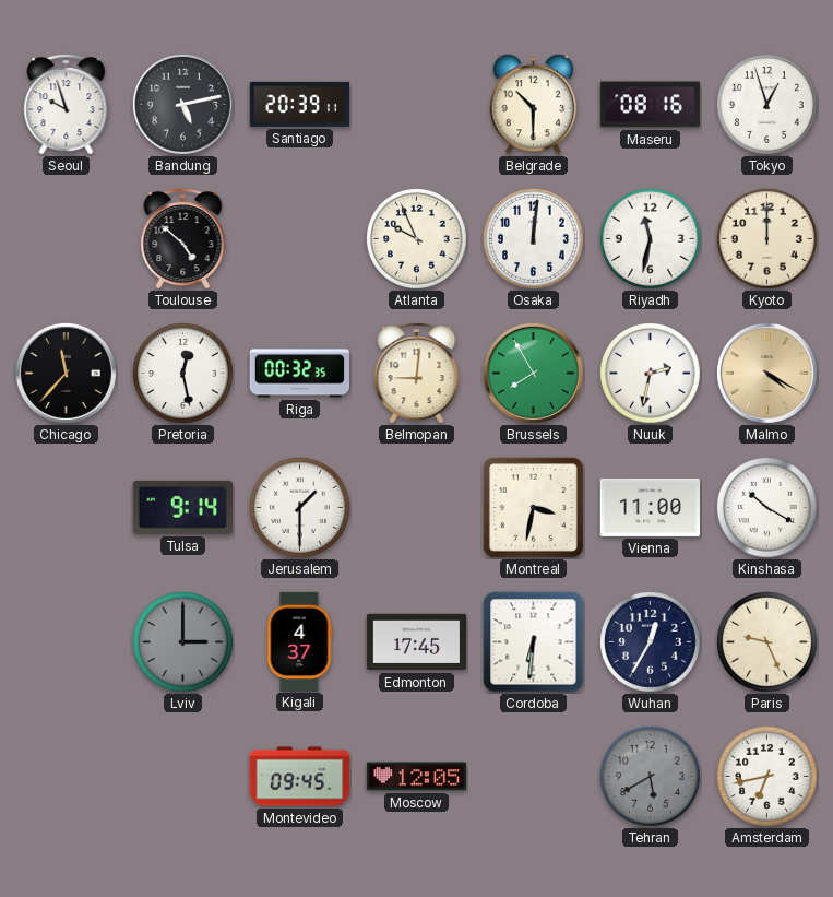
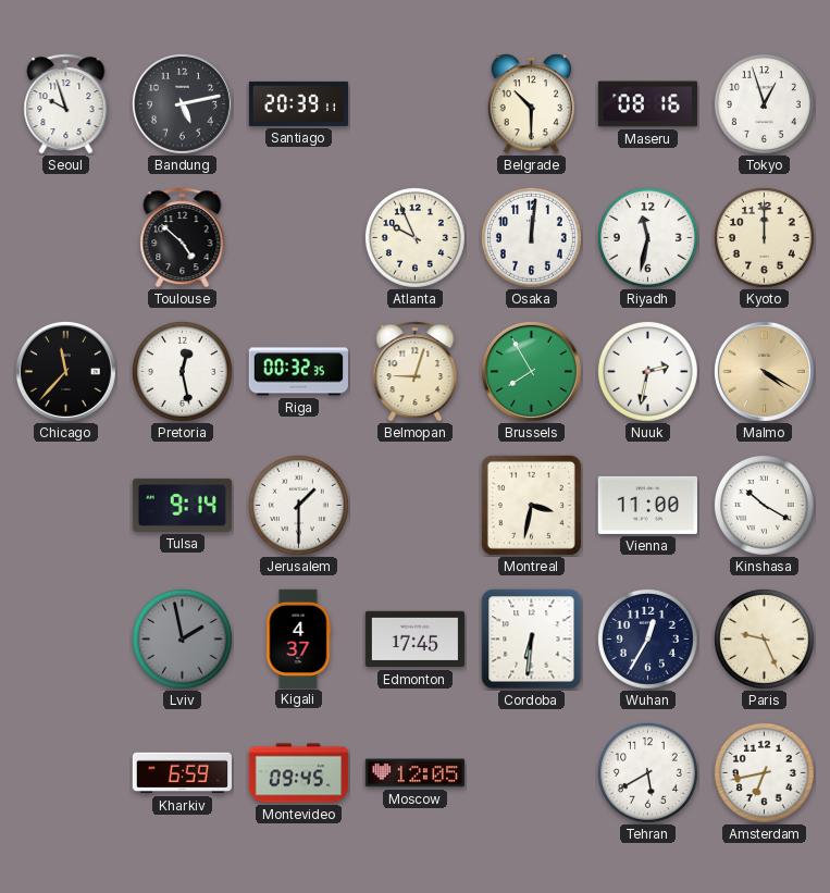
Belmopan: 9:01 -> 9:03 (416, 372)
Lviv: 3:00 -> 1:58 (182, 638)
Kharkiv: none -> 6:59 (182, 773)
Tehran dial: grey -> white (647, 772)
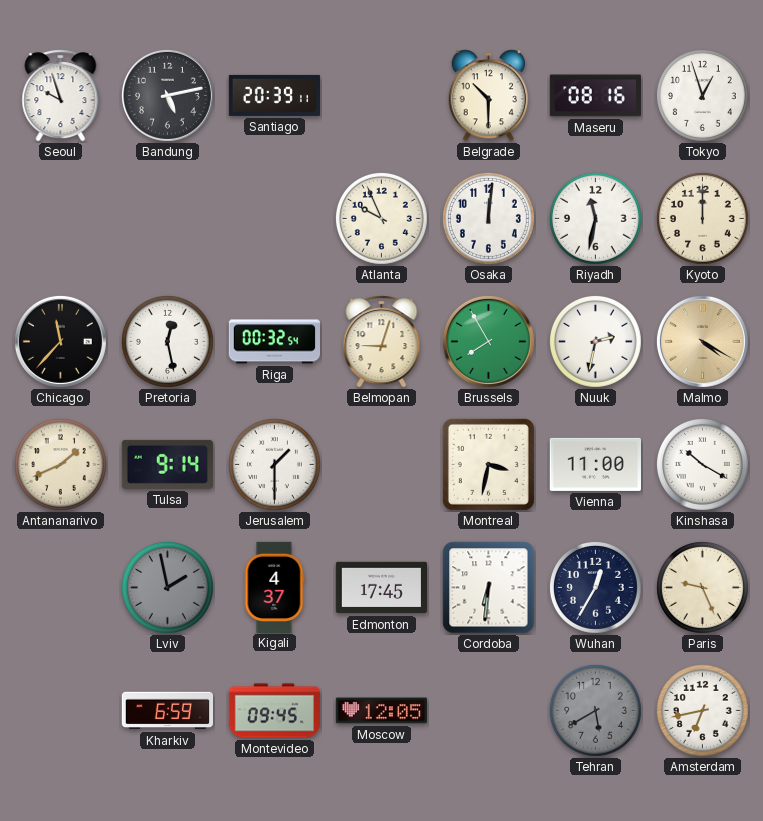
Toulouse: 4:52 -> none (183, 238)
Riga: 00:32:35 -> 00:32:54 (274, 342)
Antananarivo: none -> 1:41 (60, 464)
Tehran dial: white -> grey (595, 710)
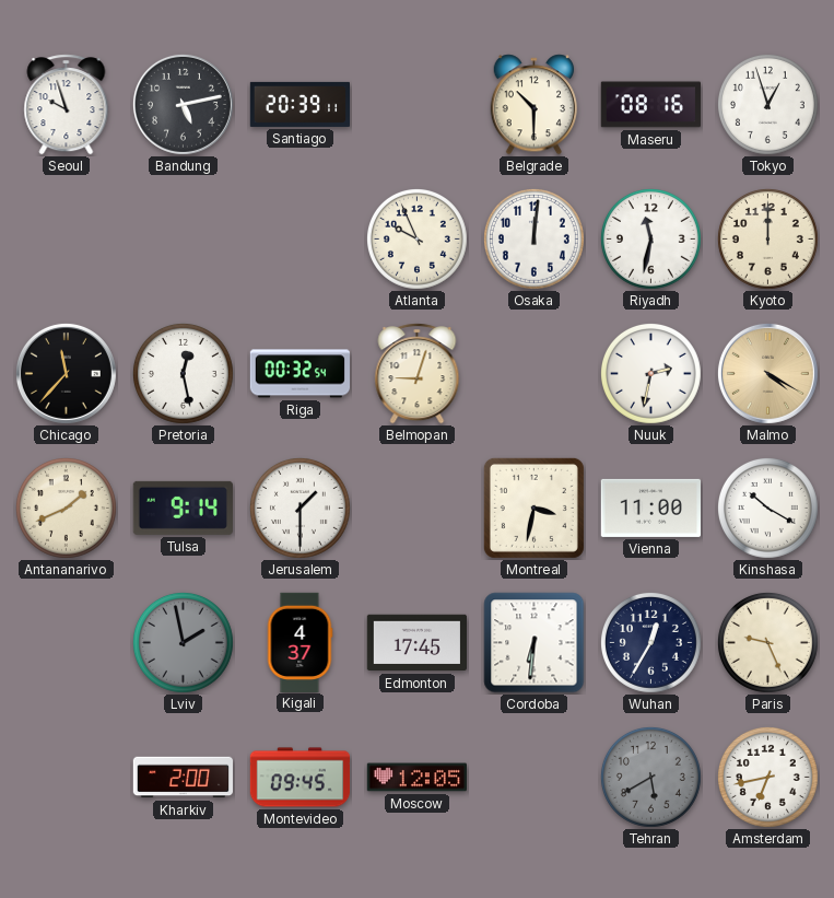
Brussels: 7:55 -> none (488, 341)
Kharkiv: 6:59 -> 2:00 (183, 778)
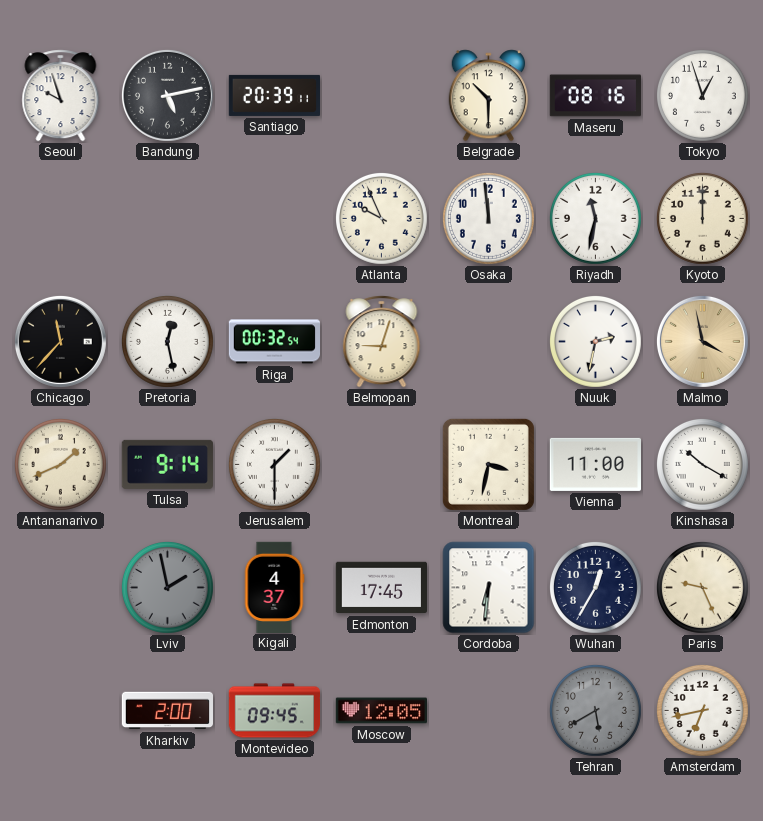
Osaka: 12:01 -> 11:59 (488, 218)
Malmo: 4:20 -> 3:58 (702, 341)
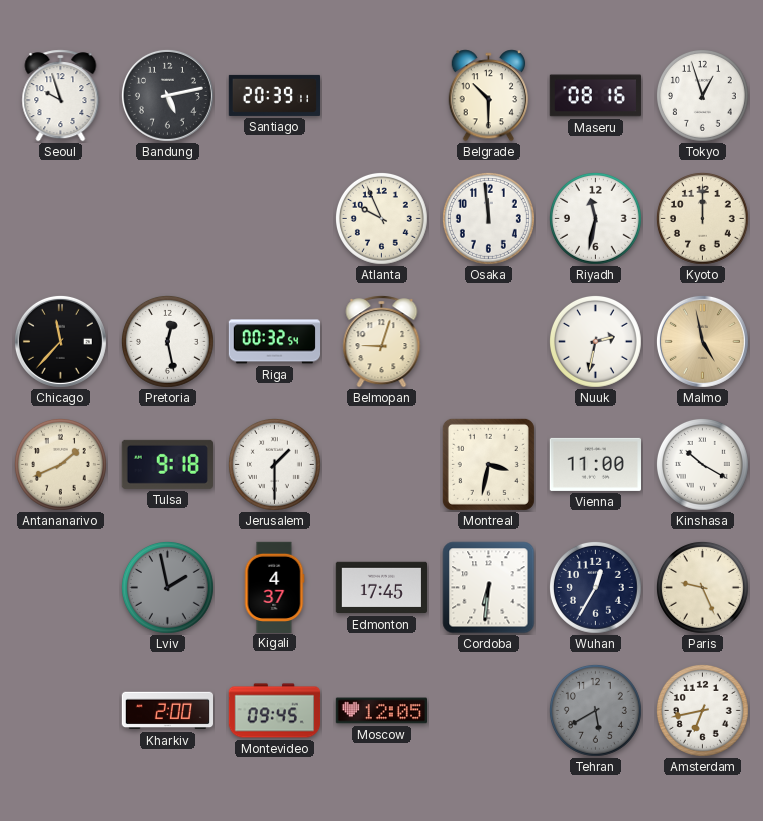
Malmo: 3:58 -> 4:58 (702, 341)
Tulsa: 9:14 -> 9:18 (167, 464)
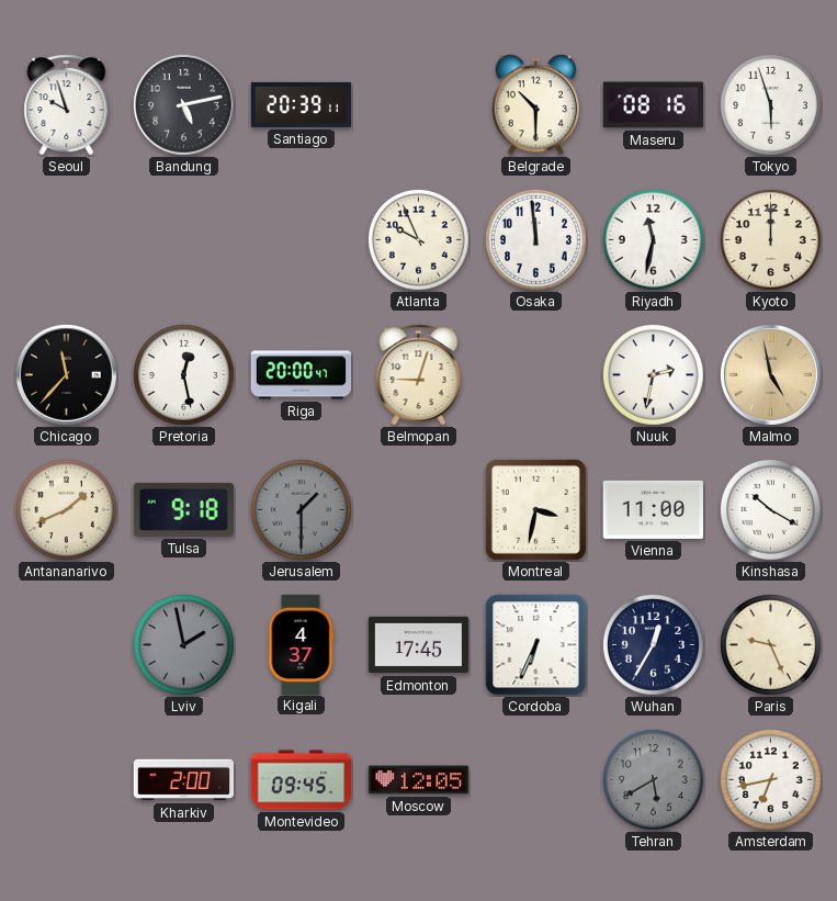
Tokyo: 12:57 -> 5:57 (770, 104)
Riga: 00:32 -> 20:00 (301, 375)
Jerusalem dial: white -> grey (301, 509)
Cordoba: 6:31 -> 6:34 (536, 645)
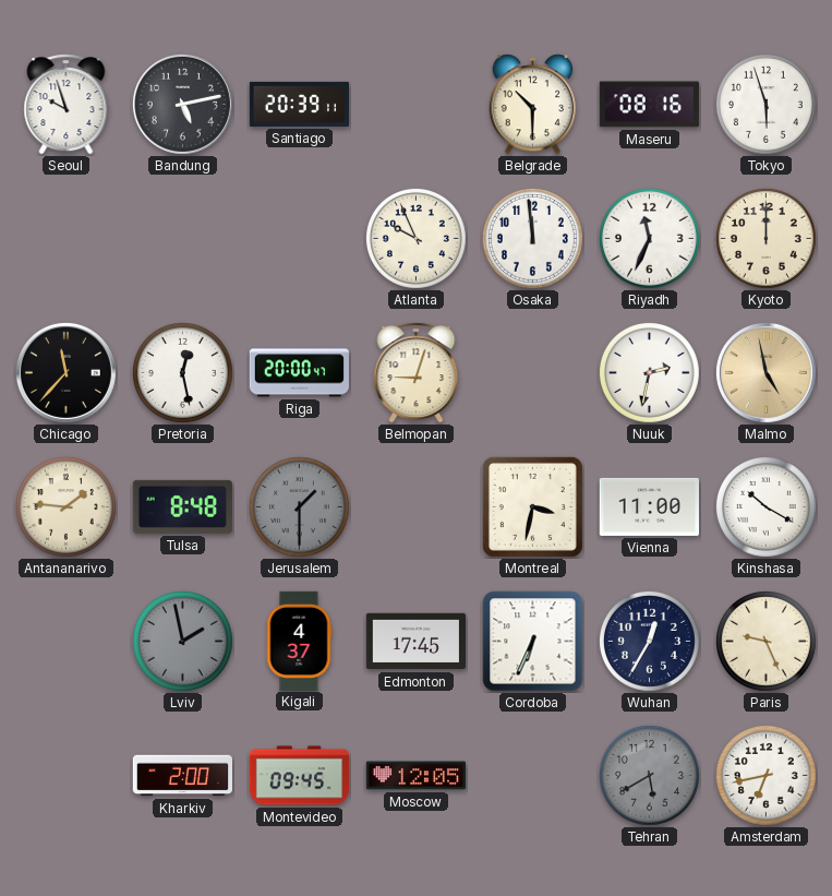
Riyadh: 11:32 -> 11:34 (649, 238)
Antananarivo: 1:41 -> 1:46 (65, 506)
Tulsa: 9:18 -> 8:48 (182, 506)
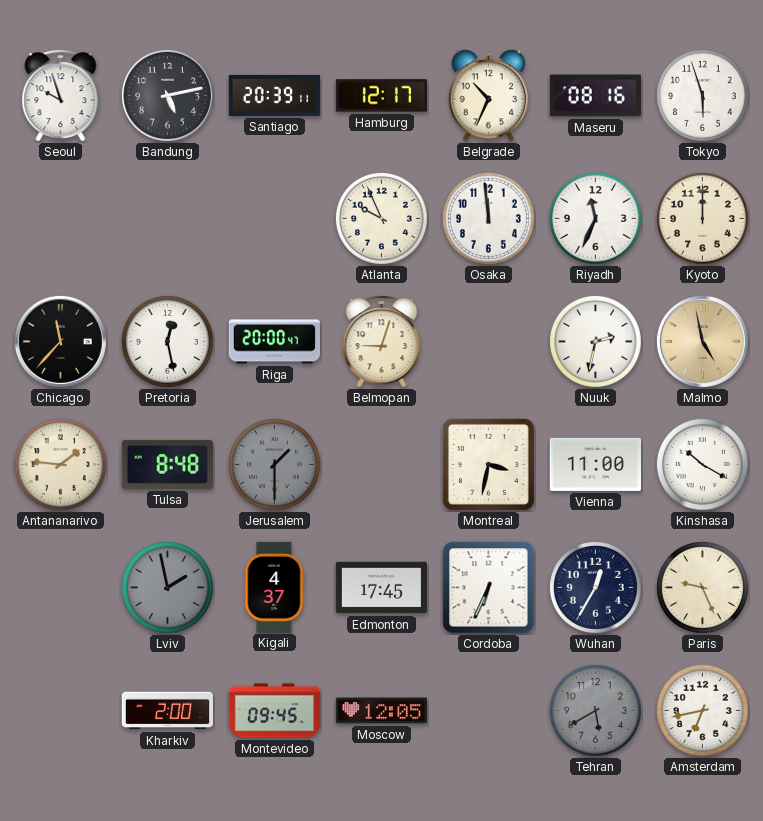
Hamburg: none -> 12:17 (381, 96)
Belgrade: 10:30 -> 10:34 (489, 96)
